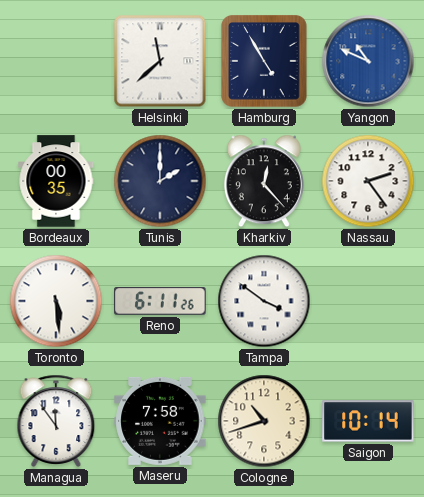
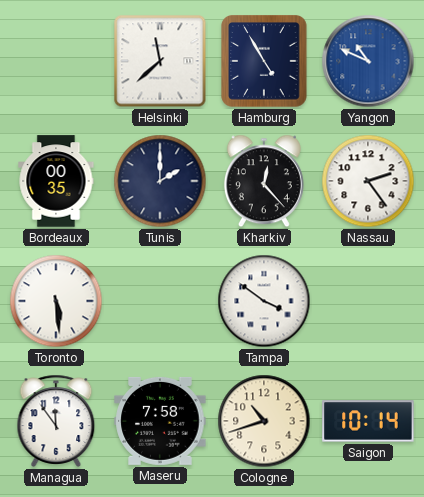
Reno: 6:11 -> none (160, 301)
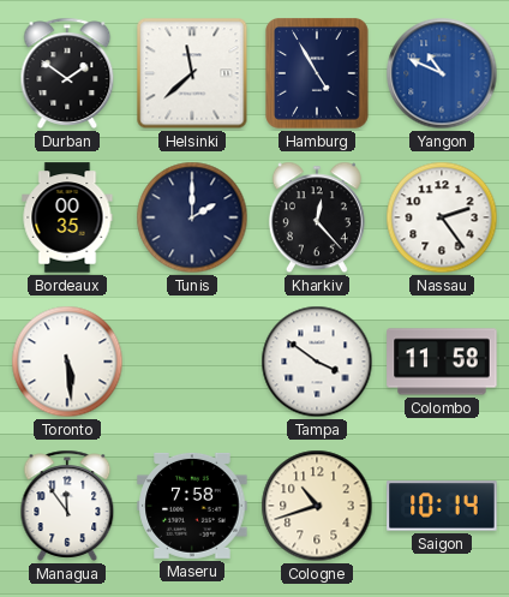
Durban: none -> 1:51 (67, 73)
Colombo: none -> 11:58 (442, 362)
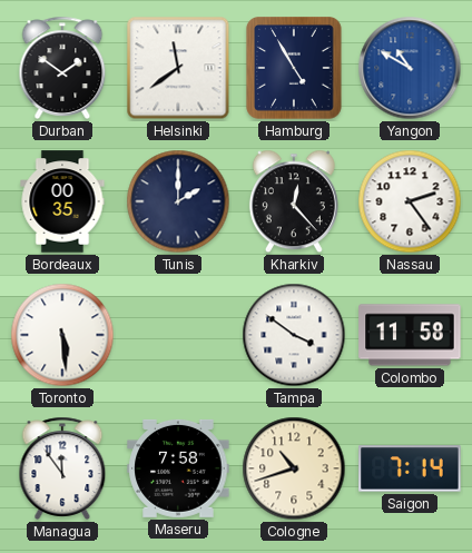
Helsinki: 11:38 -> 11:39 (178, 68)
Yangon: 10:49 -> 10:50 (410, 68)
Saigon: 10:14 -> 7:14 (410, 468)
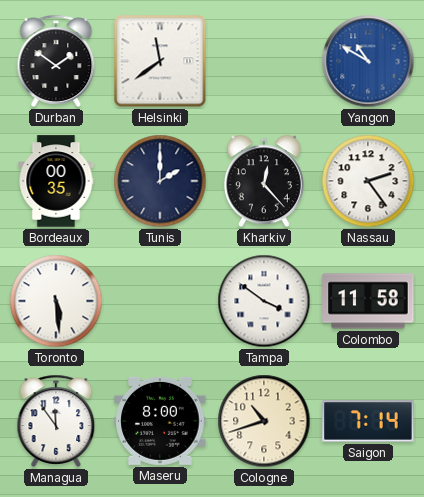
Hamburg: 4:55 -> none (294, 68)
Maseru: 7:58 -> 8:00 (160, 421)
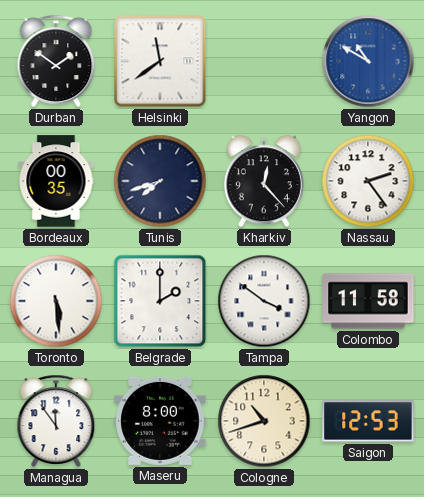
Tunis: 2:00 -> 7:42 (160, 181)
Belgrade: none -> 2:00 (160, 301)
Saigon: 7:14 -> 12:53 (368, 421)
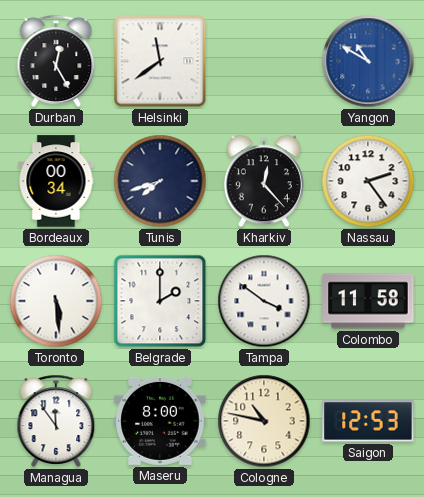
Durban: 1:51 -> 12:25 (56, 61)
Bordeaux: 00:35 -> 00:34 (56, 181)
Cologne: 10:42 -> 10:47 (264, 421)
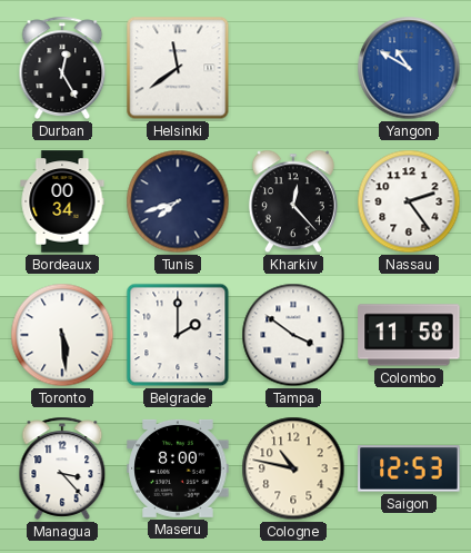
Managua: 11:54 -> 3:23 (62, 468)
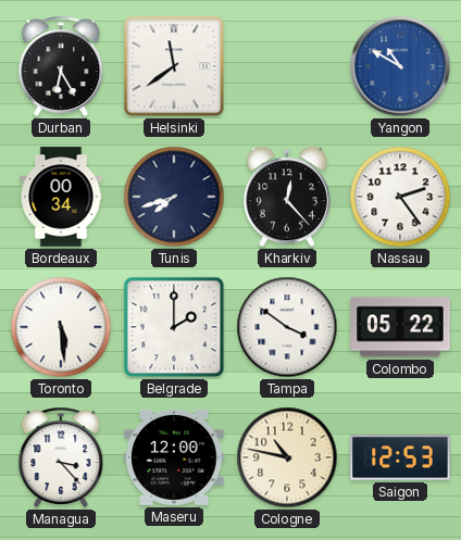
Durban: 12:25 -> 6:25 (61, 66)
Colombo: 11:58 -> 05:22 (400, 327)
Maseru: 8:00 -> 12:00 (174, 457)
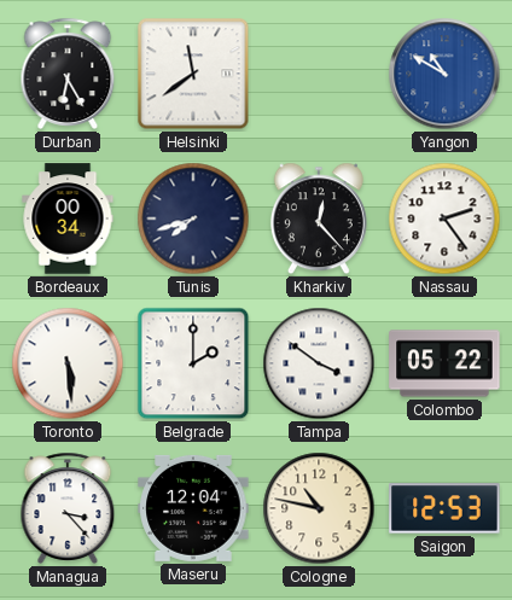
Maseru: 12:00 -> 12:04 (193, 508)
